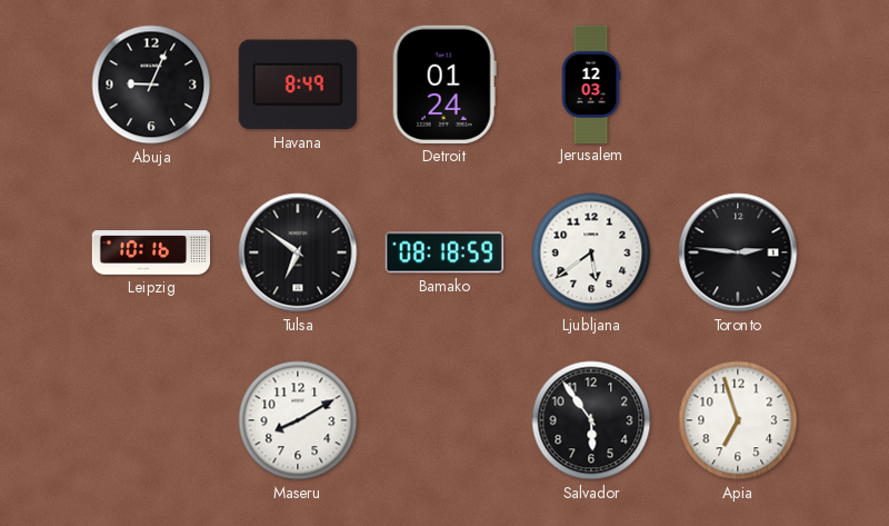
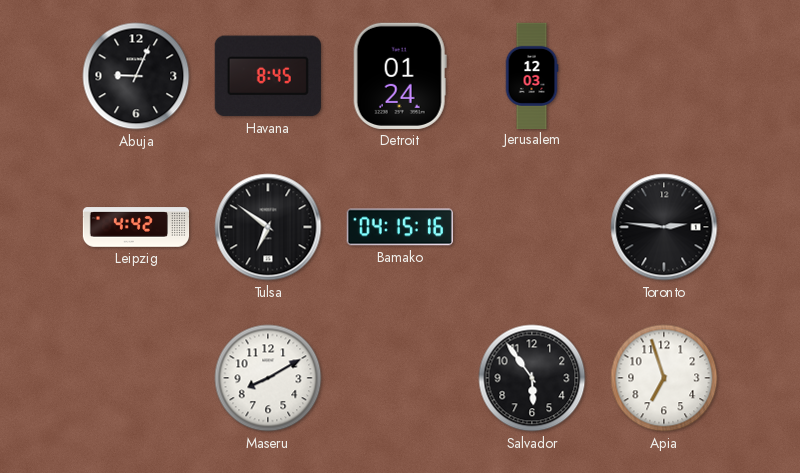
Havana: 8:49 -> 8:45 (268, 76)
Leipzig: 10:16 -> 4:42 (136, 227)
Bamako: 08:18 -> 04:15 (400, 227)
Ljubljana: 5:39 -> none (591, 252)
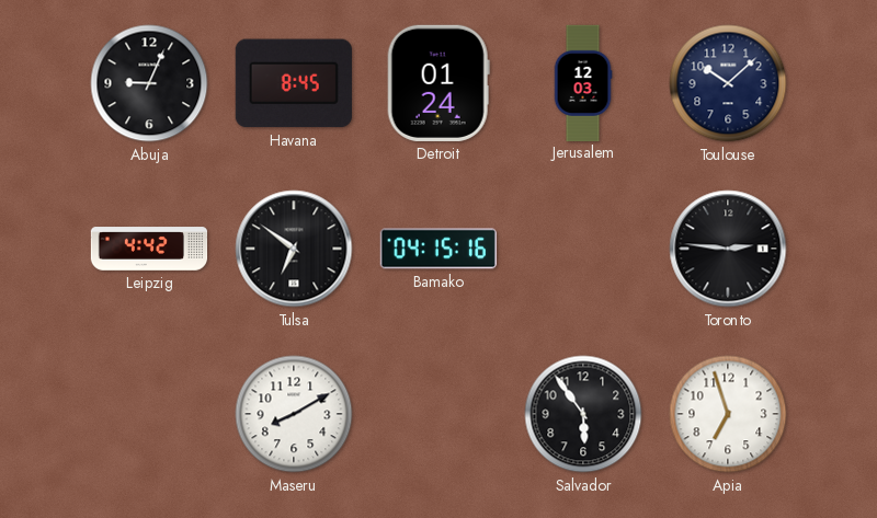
Toulouse: none -> 10:08 (728, 83)
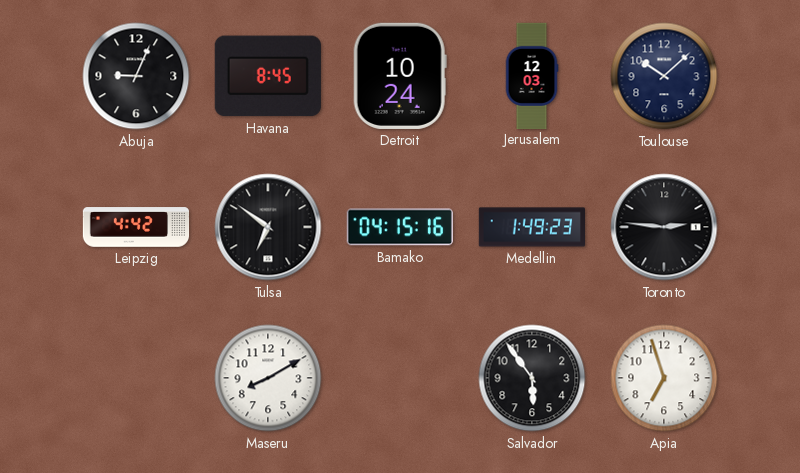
Detroit: 01:24 -> 10:24 (400, 76)
Medellin: none -> 1:49 (532, 227)
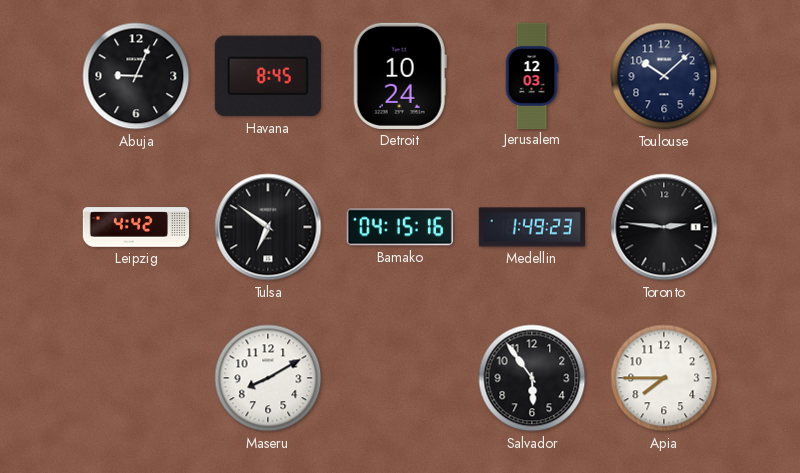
Apia: 6:57 -> 7:45 (664, 378)
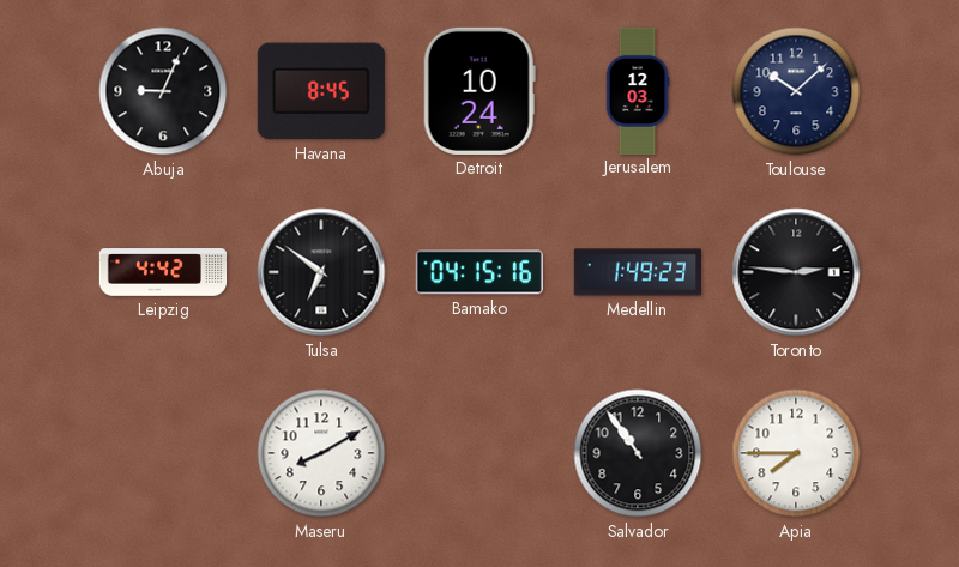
Salvador: 5:54 -> 10:54 (638, 453)
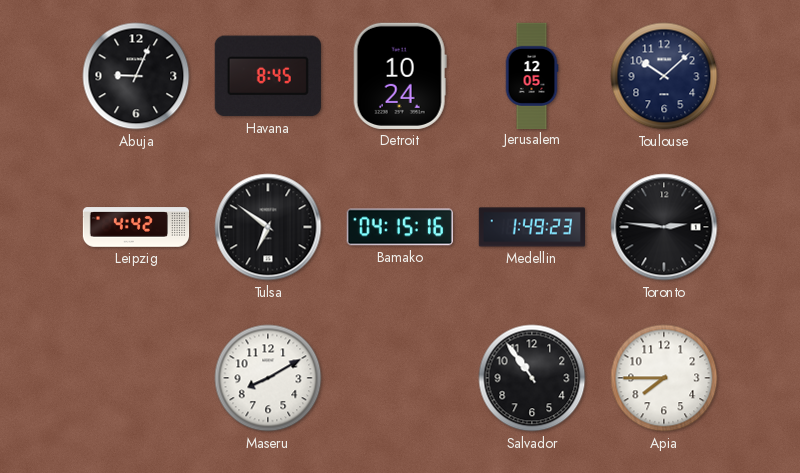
Jerusalem: 12:03 -> 12:05 (532, 75)
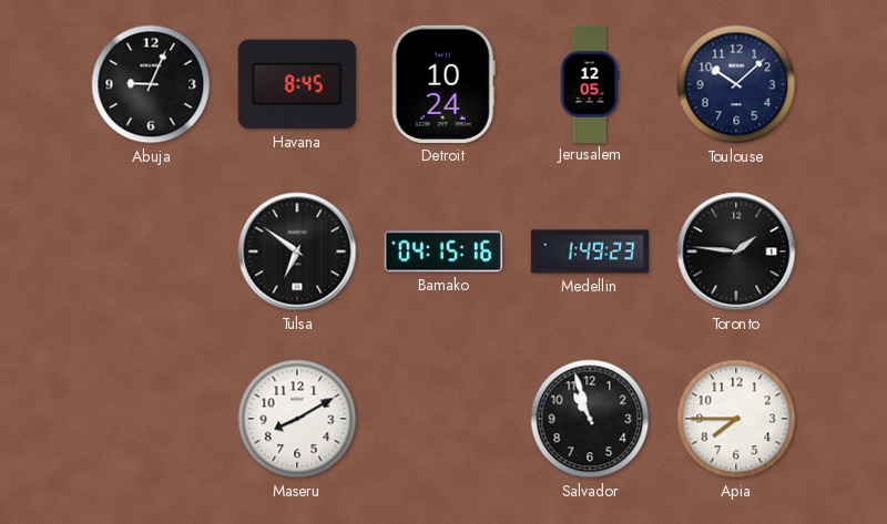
Leipzig: 4:42 -> none (136, 227)
Toronto: 2:46 -> 1:46 (736, 251)
Salvador: 10:54 -> 10:57 (590, 419)
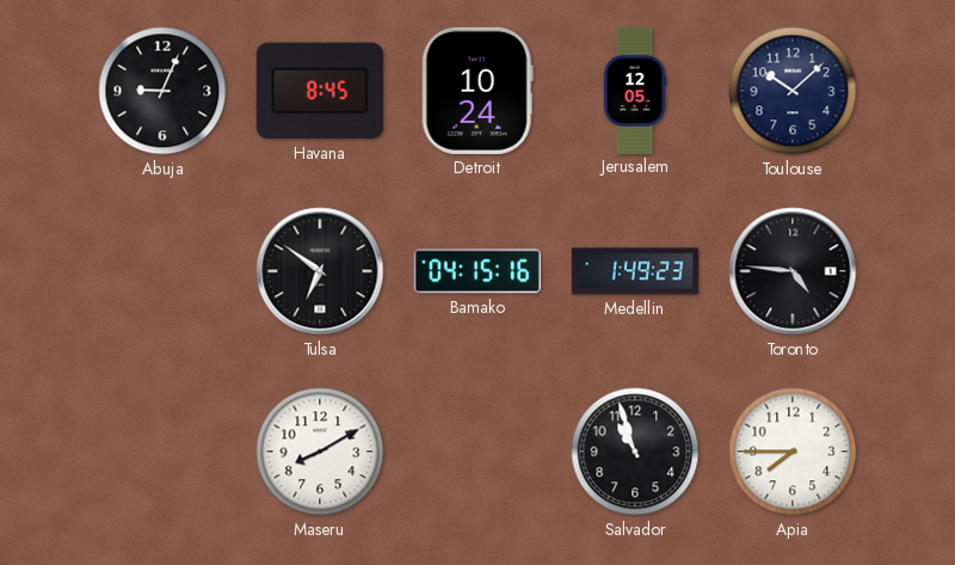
Toronto: 1:46 -> 4:46 (793, 271)
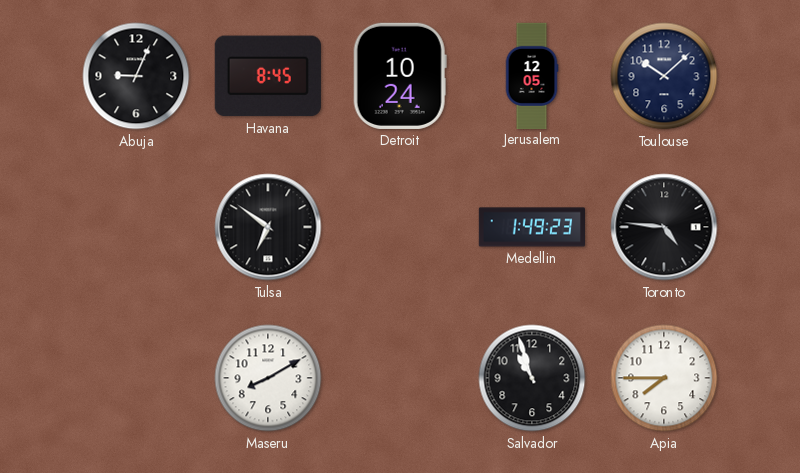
Bamako: 04:15 -> none (478, 271)
